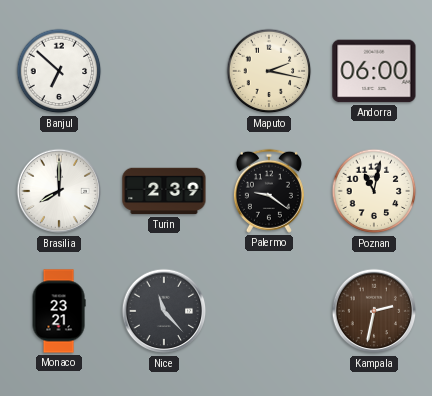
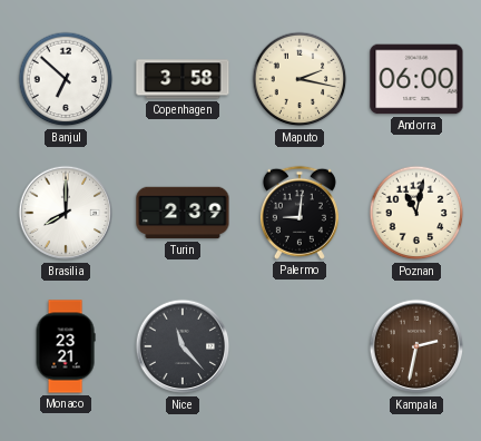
Copenhagen: none -> 3:58 (183, 79)
Palermo: 9:21 -> 9:01 (300, 213)
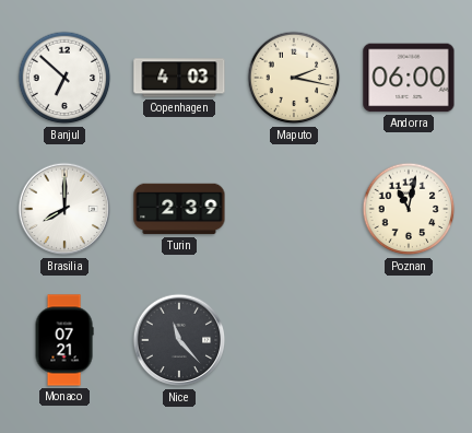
Copenhagen: 3:58 -> 4:03 (179, 78)
Palermo: 9:01 -> none (300, 213)
Monaco: 23:21 -> 07:21 (64, 340)
Kampala: 2:32 -> none (416, 346)
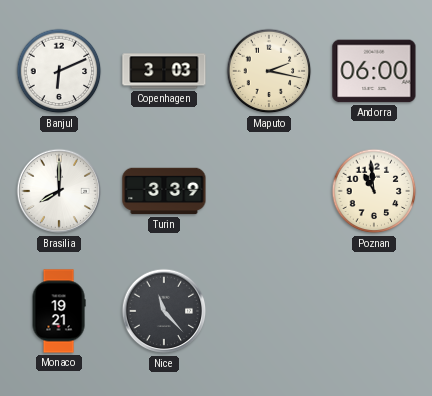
Banjul: 6:52 -> 6:11 (59, 71)
Copenhagen: 4:03 -> 3:03 (164, 71)
Turin: 2:39 -> 3:39 (164, 191)
Poznan: 11:02 -> 10:59 (374, 191)
Monaco: 07:21 -> 19:21 (59, 311)
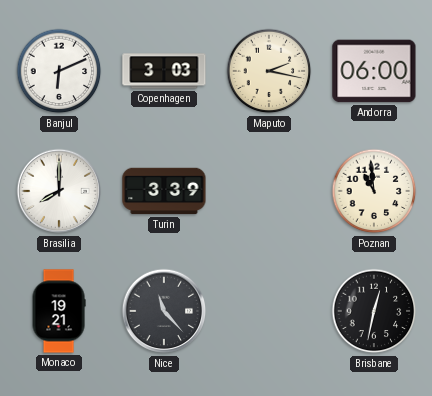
Brisbane: none -> 12:32 (374, 311)
